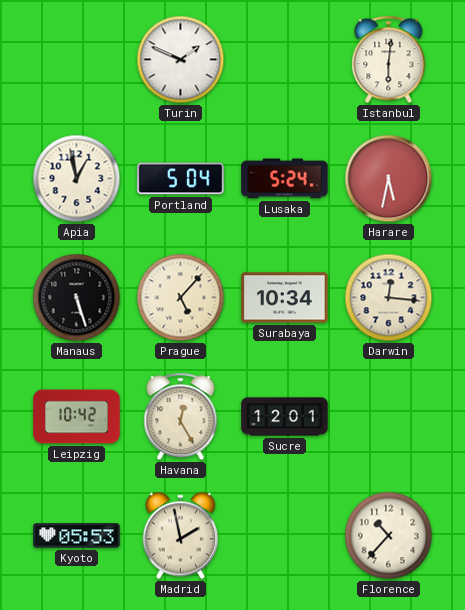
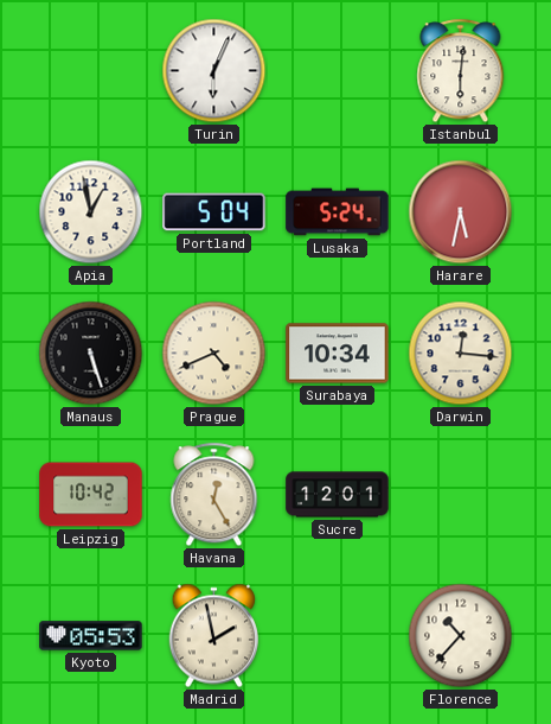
Turin: 1:49 -> 6:04 (214, 71)
Prague: 5:07 -> 4:41 (214, 354)
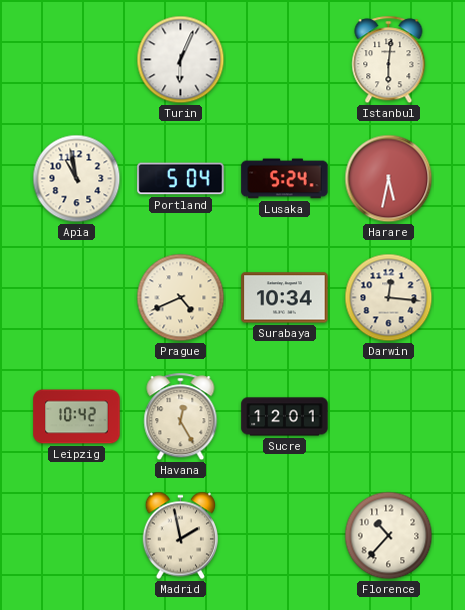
Apia: 12:58 -> 10:58 (77, 179)
Manaus: 5:27 -> none (91, 354)
Kyoto: 05:53 -> none (91, 636)
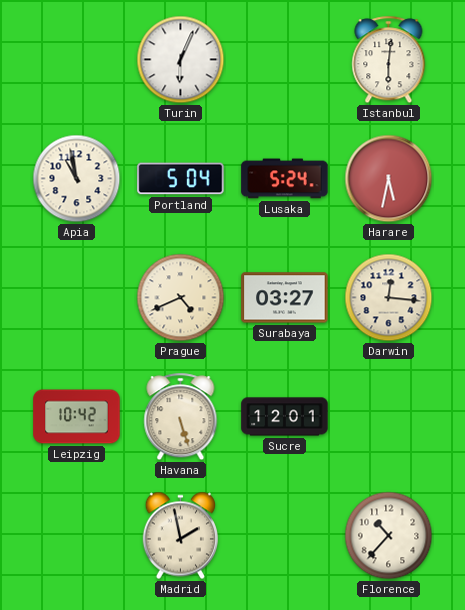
Surabaya: 10:34 -> 03:27 (285, 298)
Havana: 12:25 -> 5:27 (181, 417)
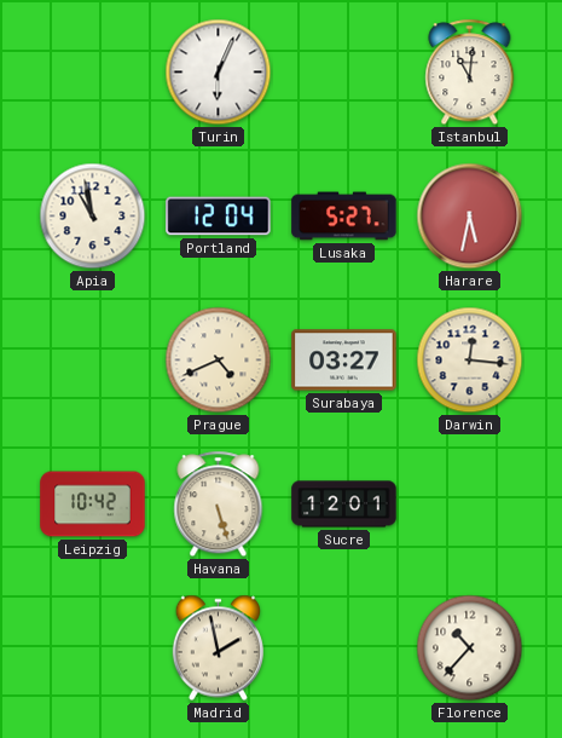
Istanbul: 6:01 -> 11:01 (470, 73)
Portland: 5:04 -> 12:04 (219, 217)
Lusaka: 5:24 -> 5:27 (344, 217)
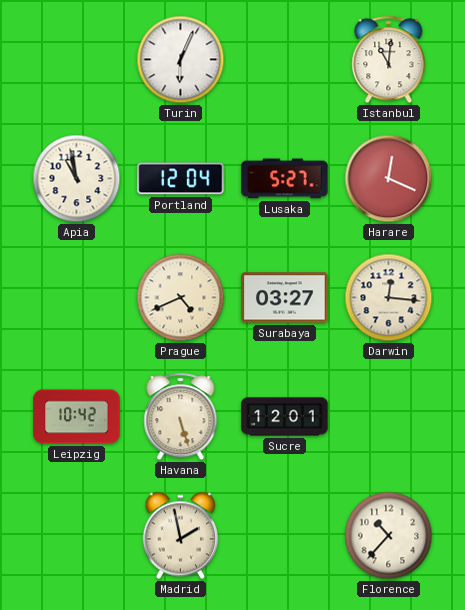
Harare: 5:32 -> 12:19 (389, 179)
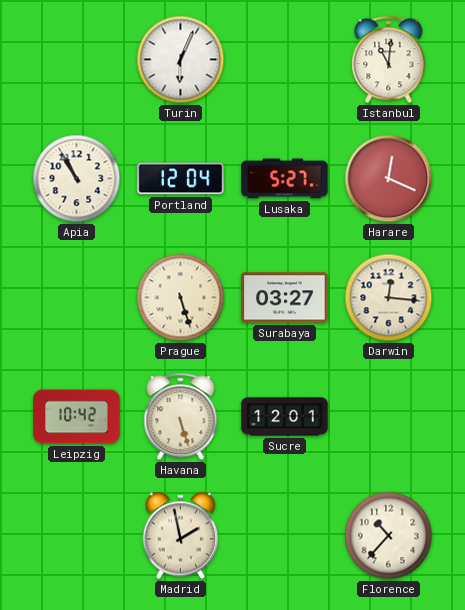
Apia: 10:58 -> 10:55 (77, 179)
Prague: 4:41 -> 5:27 (181, 298)
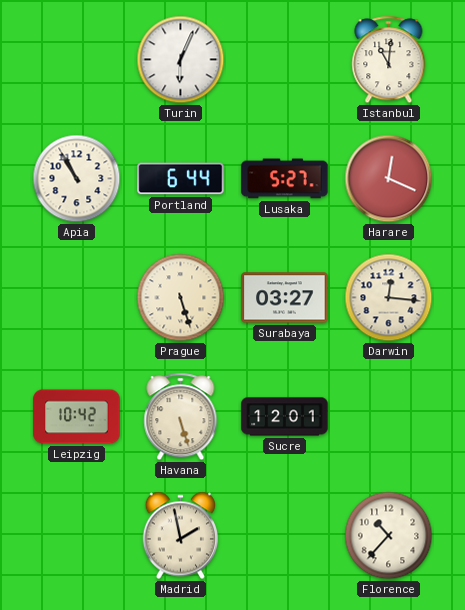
Portland: 12:04 -> 6:44 (181, 179)
